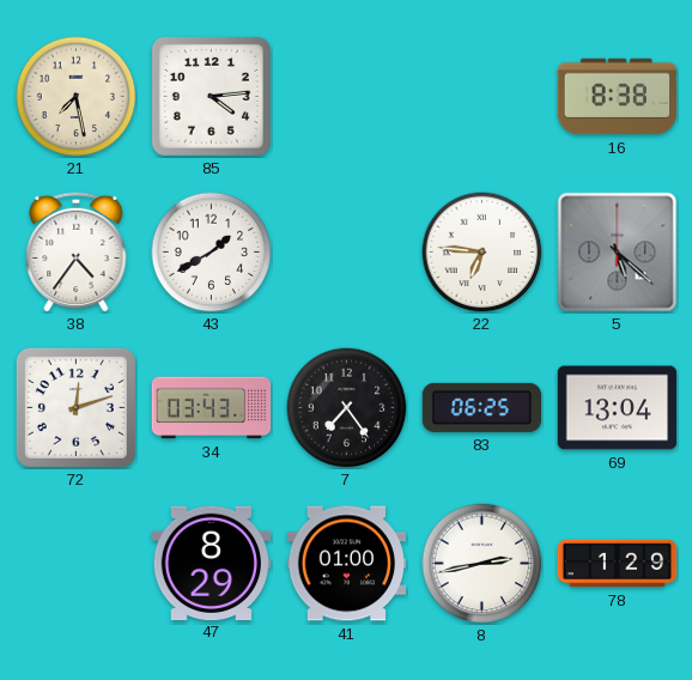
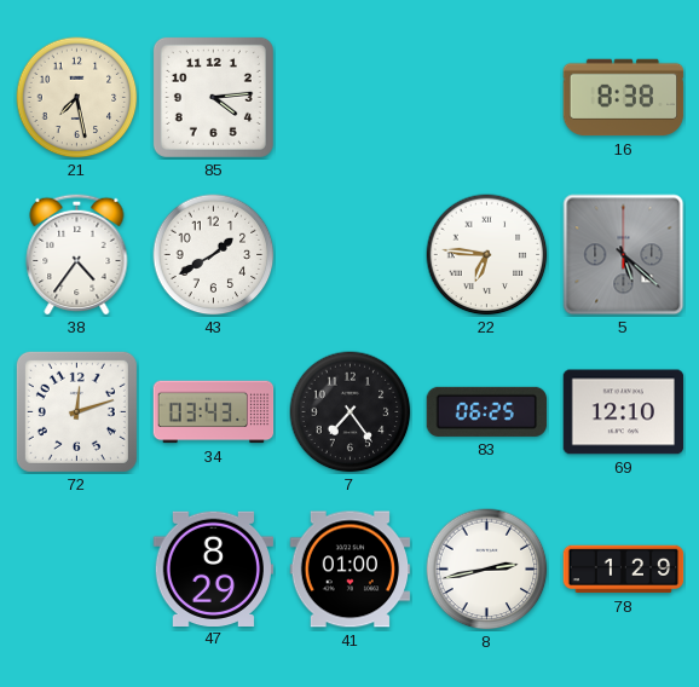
69: 13:04 -> 12:10 (624, 412)
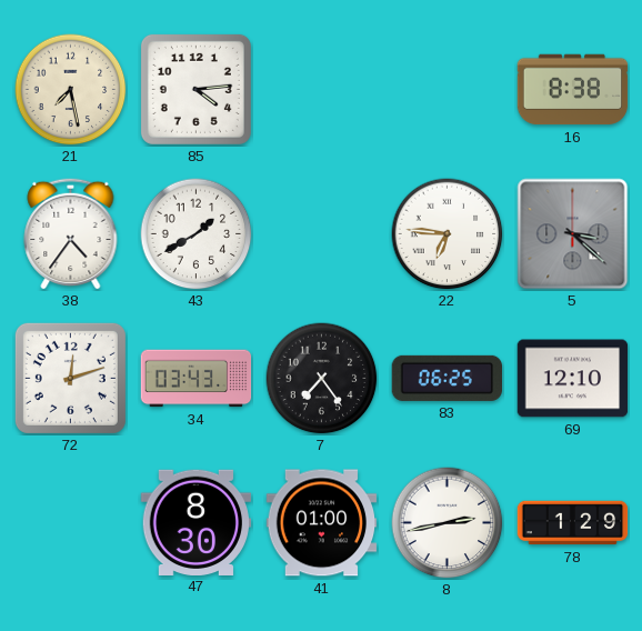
5: 5:22 -> 3:22 (573, 234)
47: 8:29 -> 8:30 (197, 522)
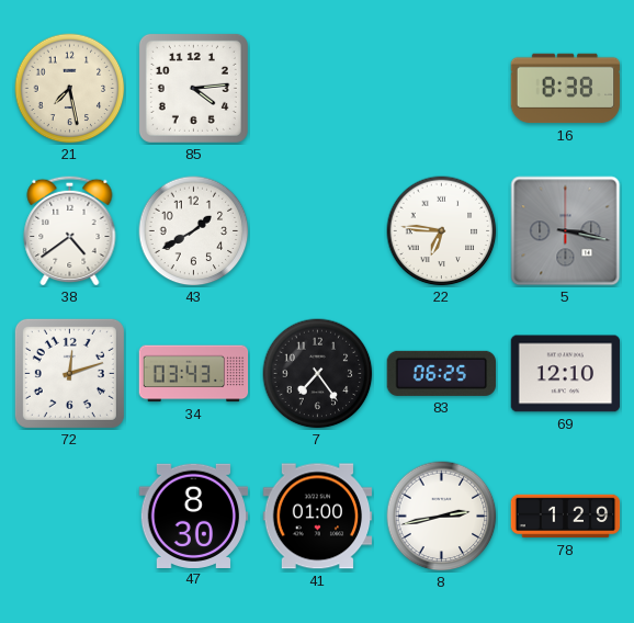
38: 4:36 -> 4:39 (70, 230)
5: 3:22 -> 3:17 (566, 231)
